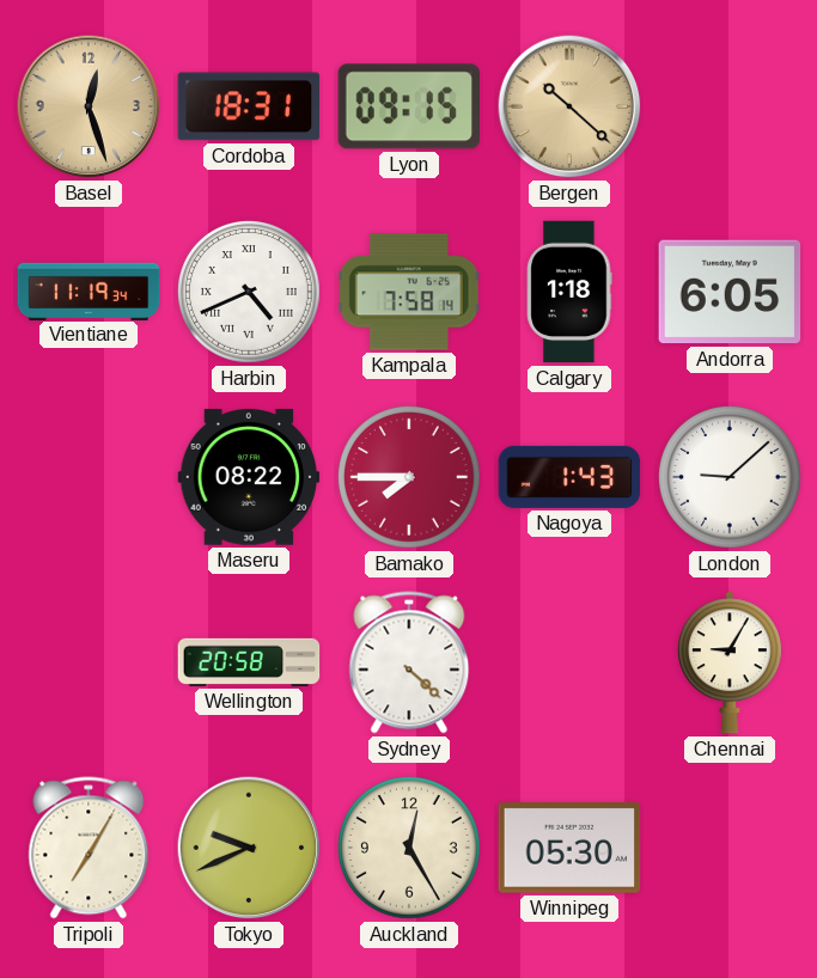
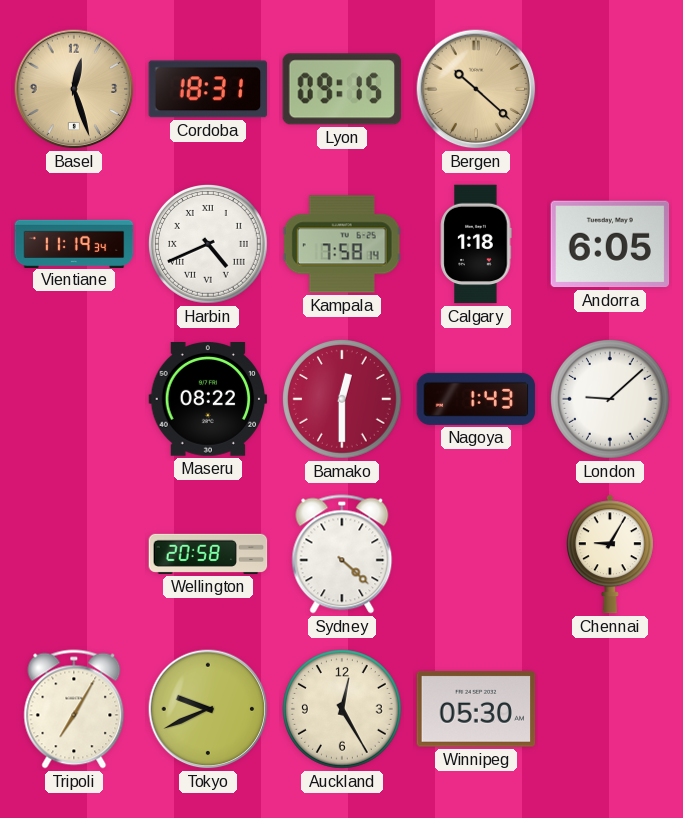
Bamako: 7:45 -> 12:30 (343, 400)
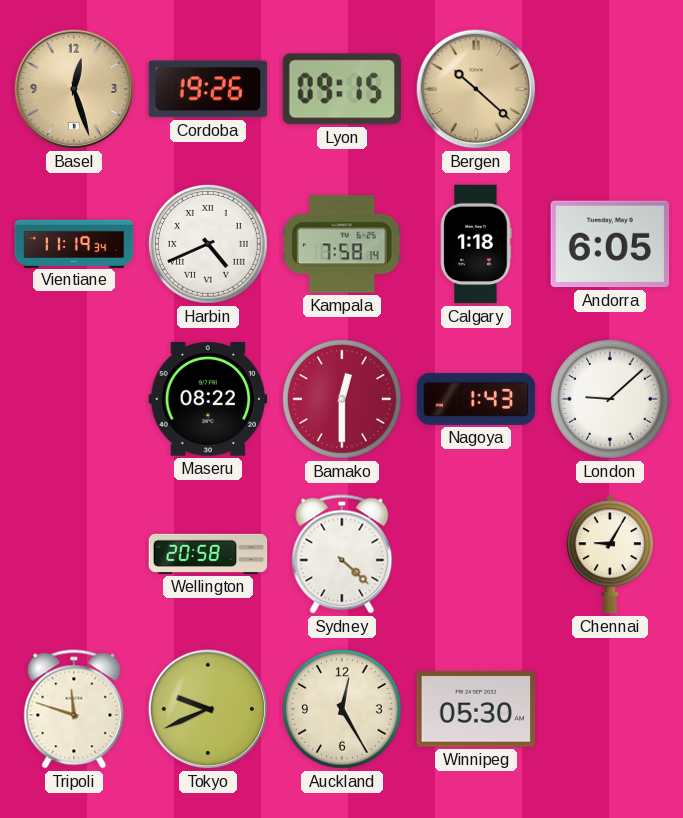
Cordoba: 18:31 -> 19:26 (208, 89)
Tripoli: 7:05 -> 11:48 (74, 709)
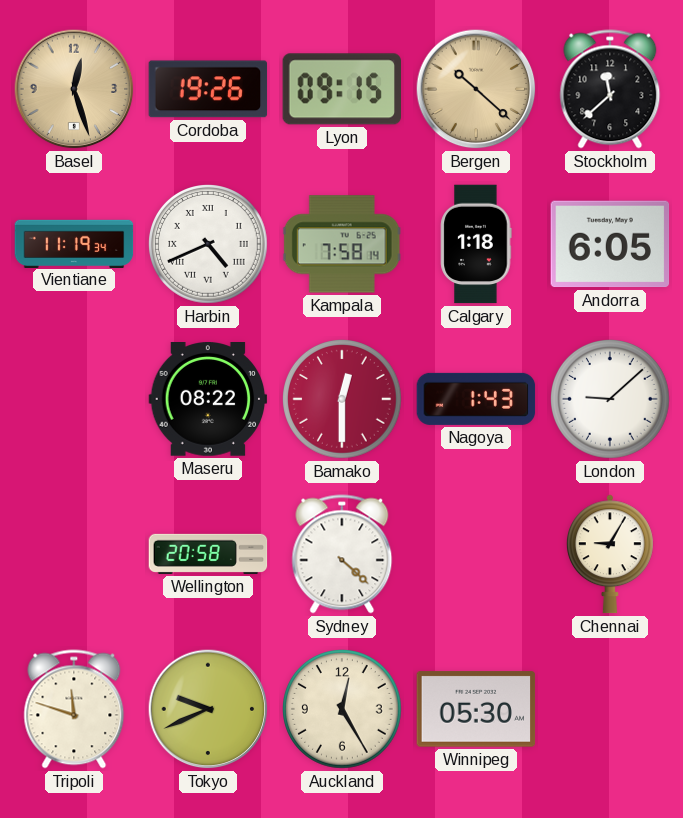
Stockholm: none -> 11:38 (610, 89)
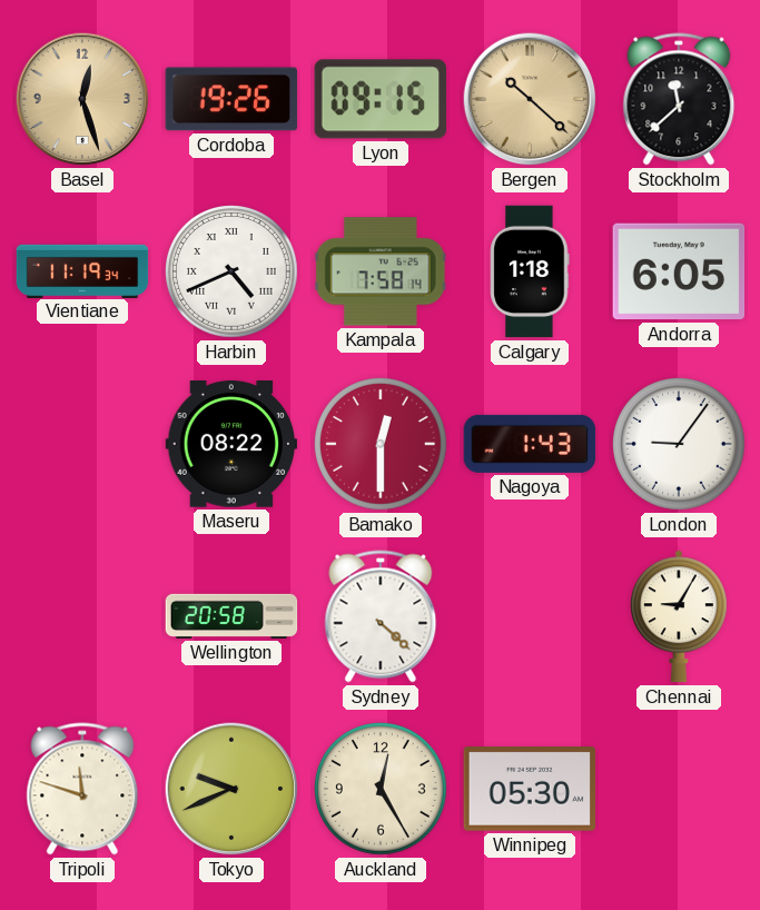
London: 9:08 -> 9:06 (680, 445)
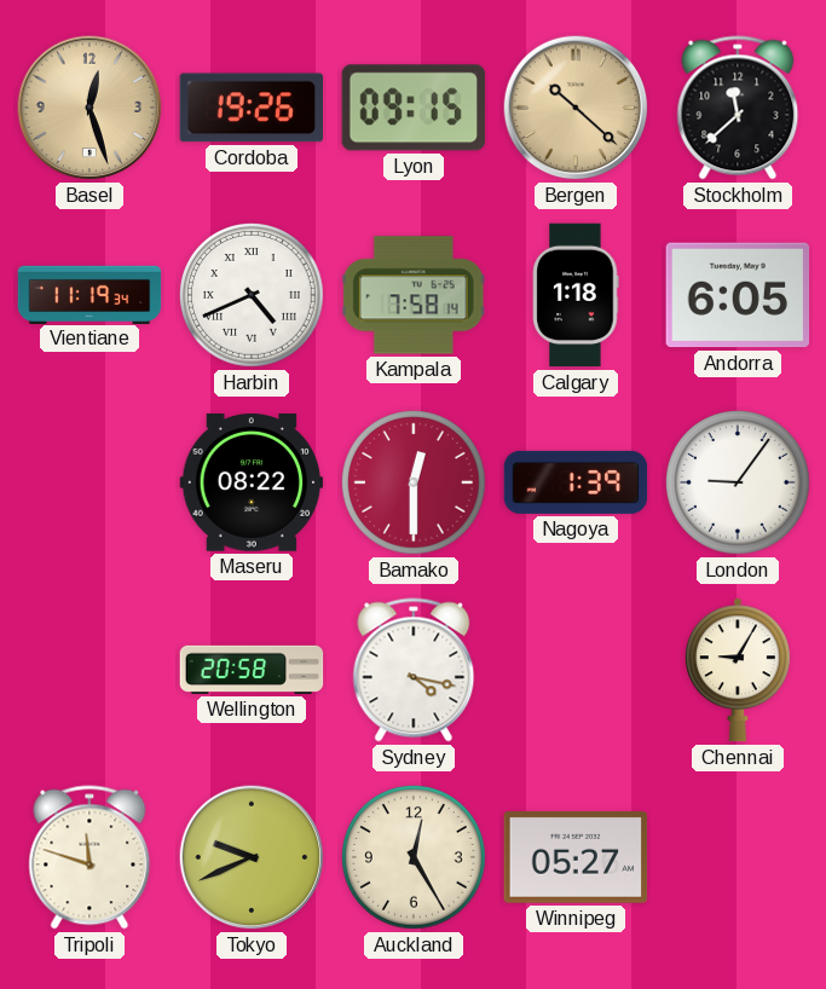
Nagoya: 1:43 -> 1:39 (576, 482)
Sydney: 4:22 -> 4:17 (414, 670)
Winnipeg: 05:30 -> 05:27 (576, 857)
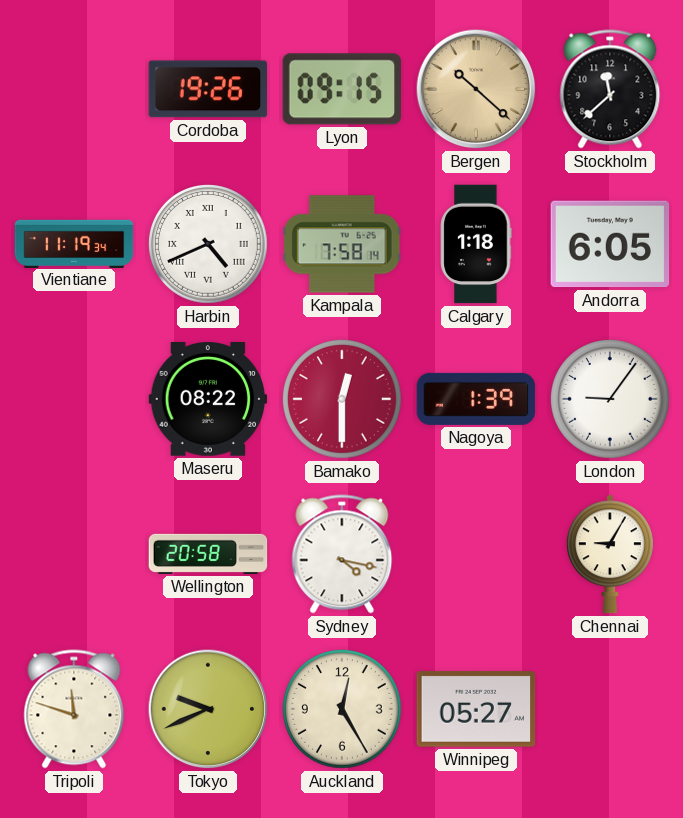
Basel: 12:27 -> none (89, 108)
